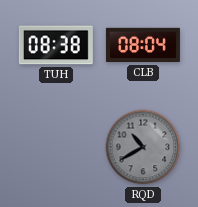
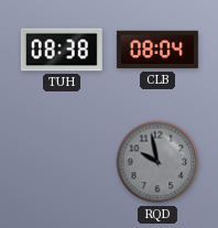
RQD: 10:40 -> 9:58 (157, 162)
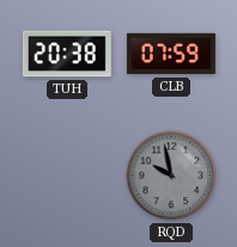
TUH: 08:38 -> 20:38 (67, 54)
CLB: 08:04 -> 07:59 (171, 54)
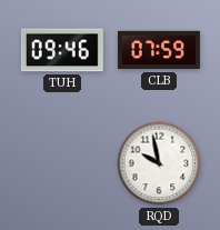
TUH: 20:38 -> 09:46 (62, 50)
RQD dial: grey -> white (159, 163)
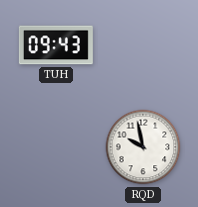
TUH: 09:46 -> 09:43 (56, 45)
CLB: 07:59 -> none (159, 50)
